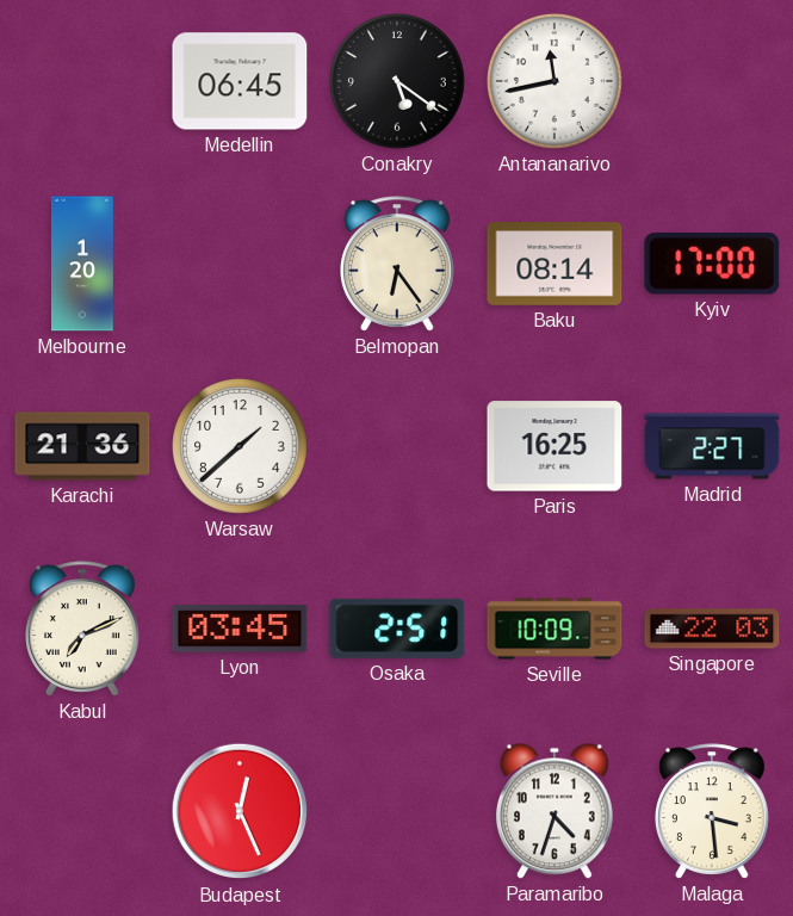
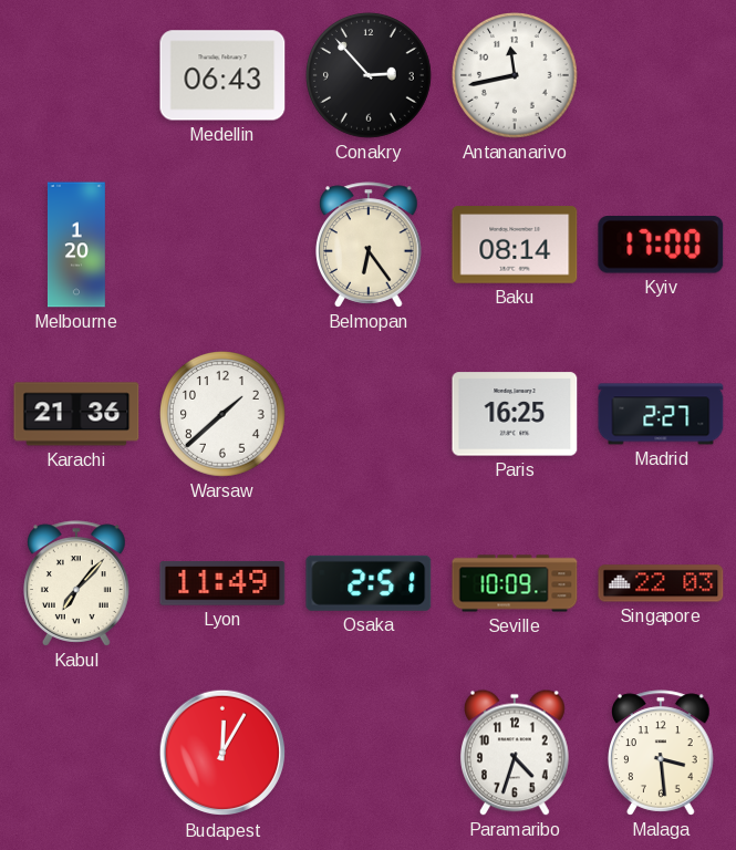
Medellin: 06:45 -> 06:43 (222, 75)
Conakry: 5:21 -> 2:53 (370, 76)
Kabul: 7:11 -> 7:07 (77, 583)
Lyon: 03:45 -> 11:49 (222, 583)
Budapest: 12:26 -> 12:05 (222, 753)
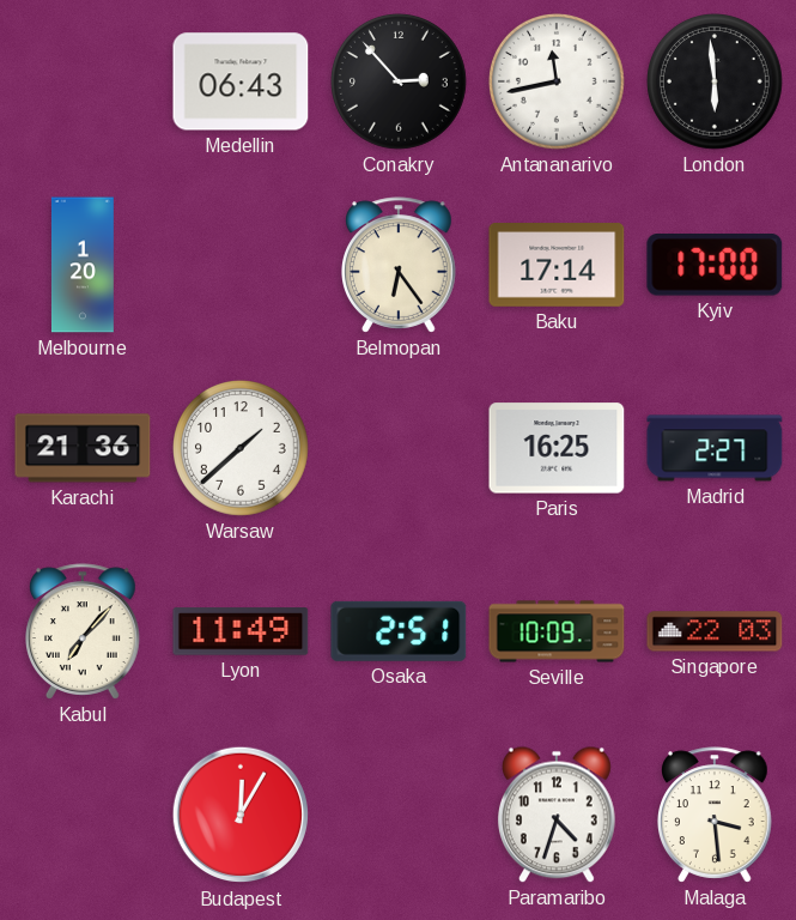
London: none -> 5:59 (716, 83)
Baku: 08:14 -> 17:14 (557, 265)
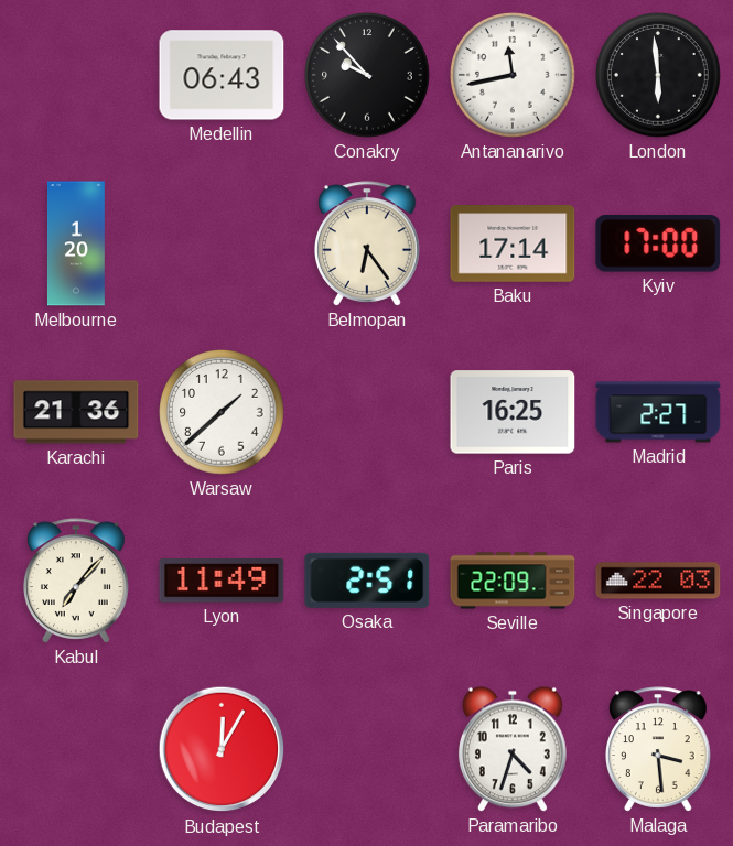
Conakry: 2:53 -> 9:53 (368, 76)
Seville: 10:09 -> 22:09 (513, 581)
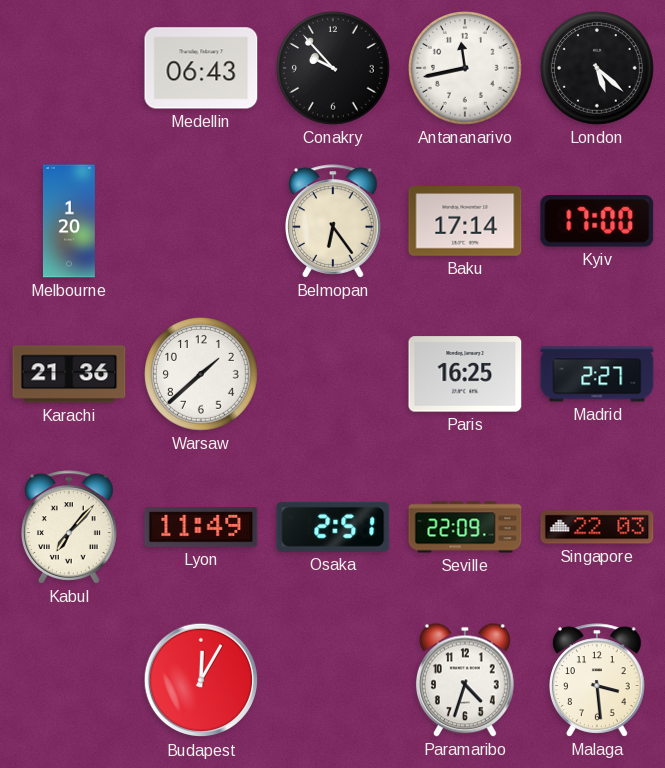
London: 5:59 -> 5:22 (598, 69)
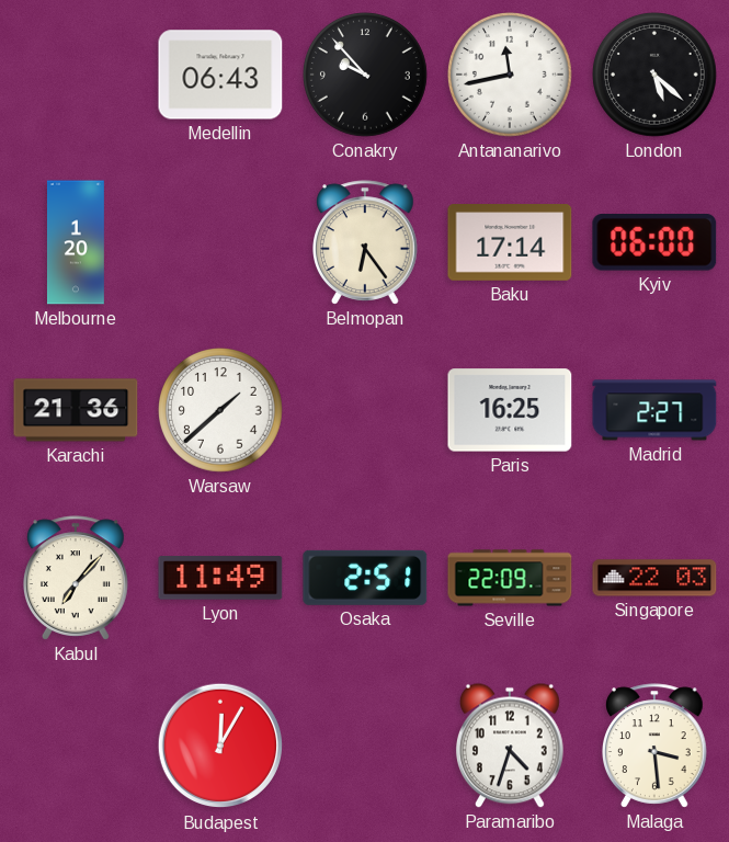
Kyiv: 17:00 -> 06:00 (654, 242)
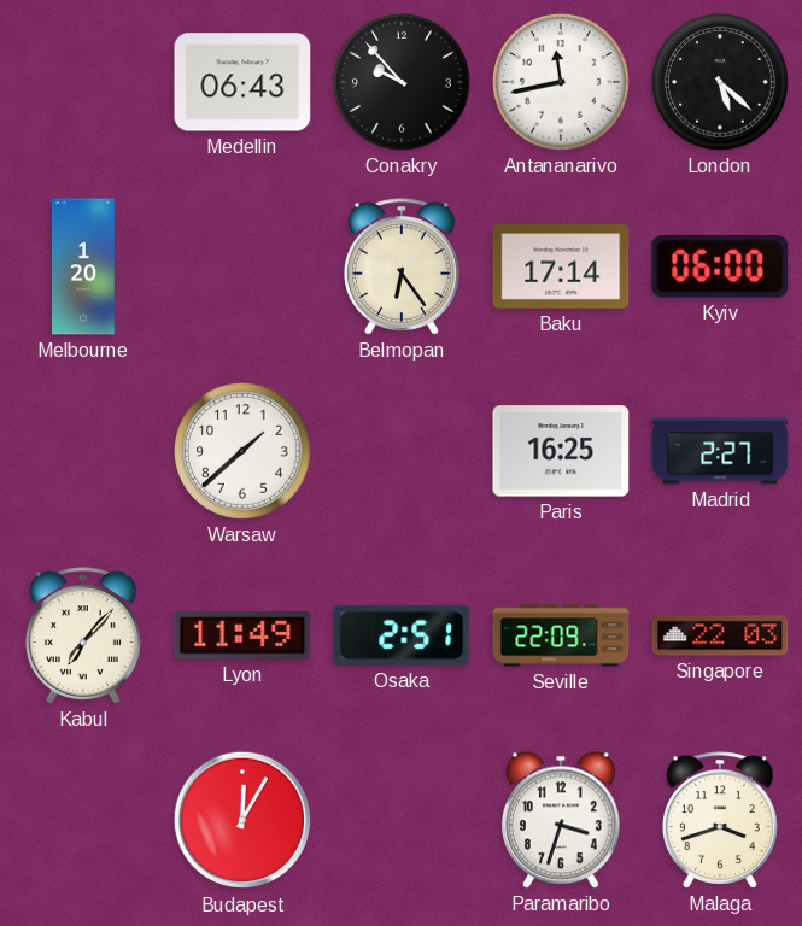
Karachi: 21:36 -> none (76, 410)
Paramaribo: 4:33 -> 3:33 (561, 820)
Malaga: 3:29 -> 3:42 (721, 820)
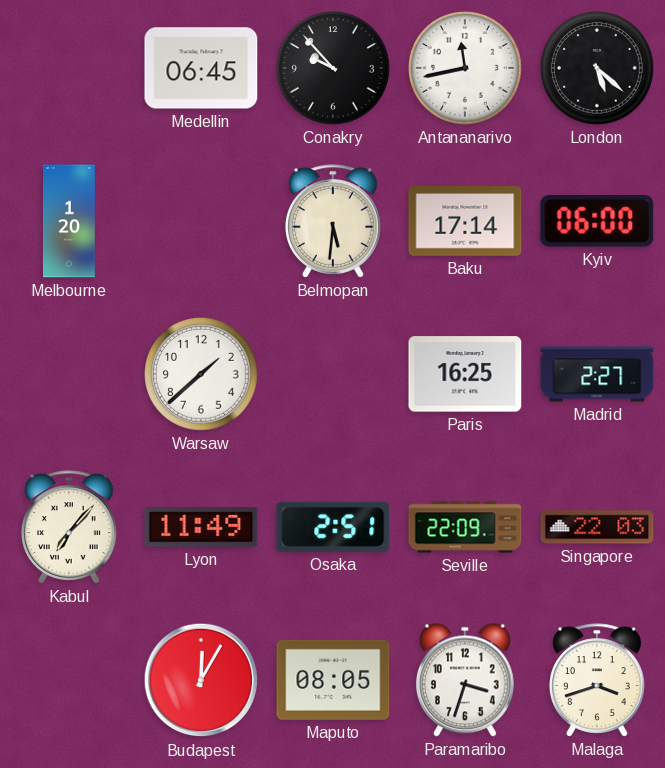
Medellin: 06:43 -> 06:45 (201, 68)
Belmopan: 6:24 -> 5:31 (334, 221)
Maputo: none -> 08:05 (333, 680)
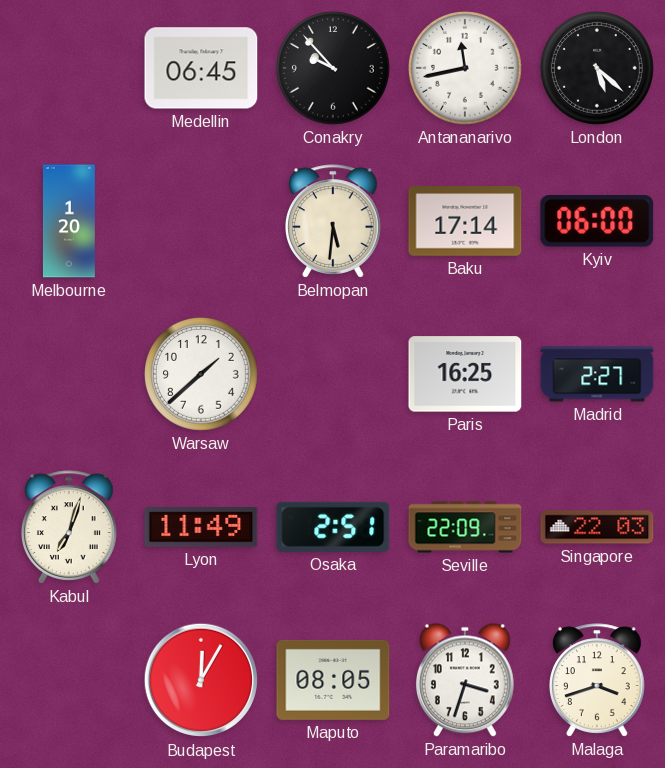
Kabul: 7:07 -> 7:03 (70, 527)
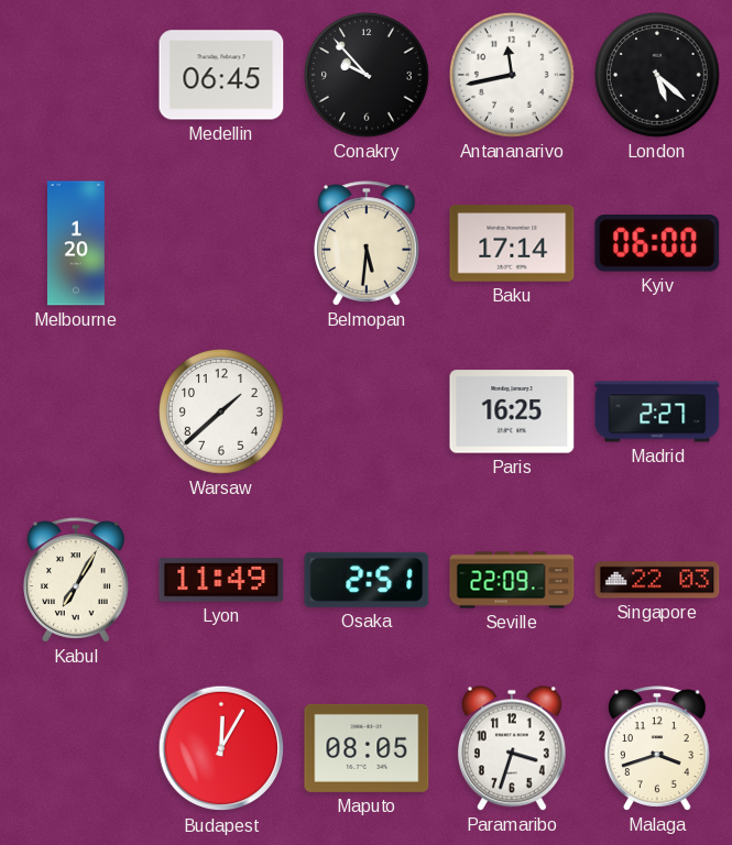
Kabul: 7:03 -> 7:05 (77, 580)
